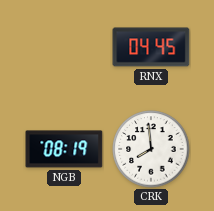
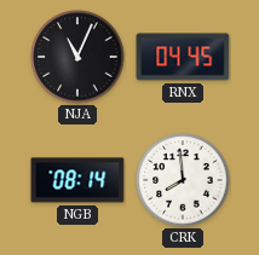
NJA: none -> 11:04 (77, 57)
NGB: 08:19 -> 08:14 (77, 180)
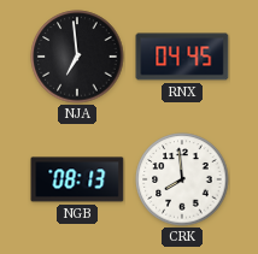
NJA: 11:04 -> 6:59 (77, 57)
NGB: 08:14 -> 08:13 (77, 179)
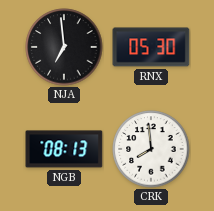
RNX: 04:45 -> 05:30 (151, 47)
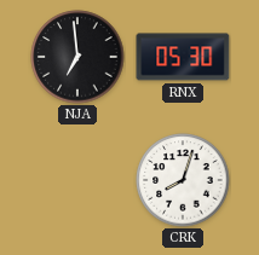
NGB: 08:13 -> none (64, 149)
CRK: 7:59 -> 8:03 (183, 180)
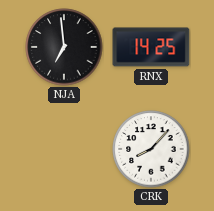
RNX: 05:30 -> 14:25 (151, 47)
CRK: 8:03 -> 8:07 (151, 149)
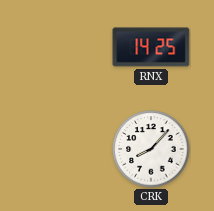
NJA: 6:59 -> none (64, 47)
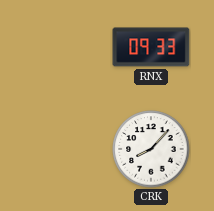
RNX: 14:25 -> 09:33 (151, 47)
